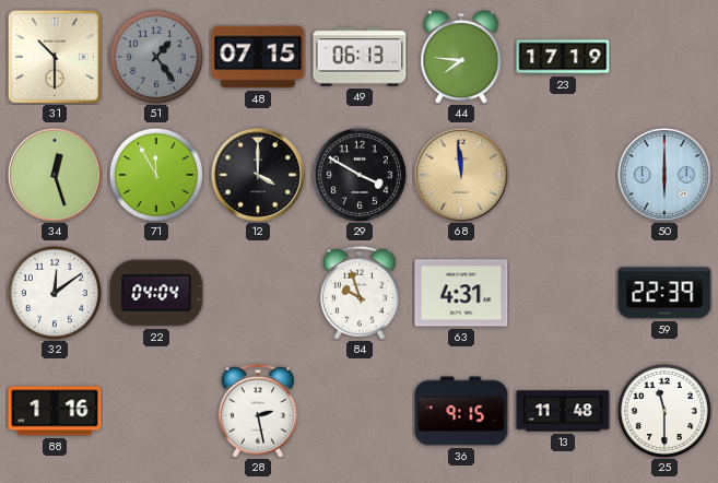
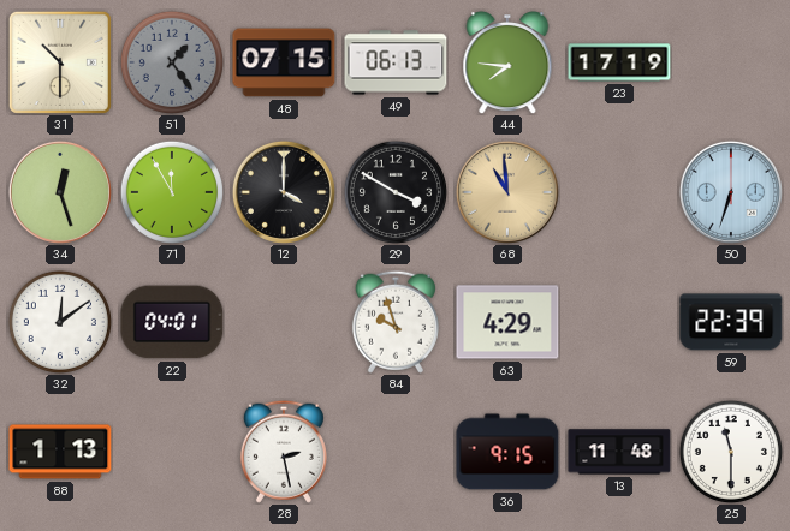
68: 11:59 -> 10:59 (507, 192)
50: 6:00 -> 6:33 (731, 192)
22: 04:04 -> 04:01 (172, 322)
63: 4:31 -> 4:29 (507, 322)
88: 1:16 -> 1:13 (60, 452)
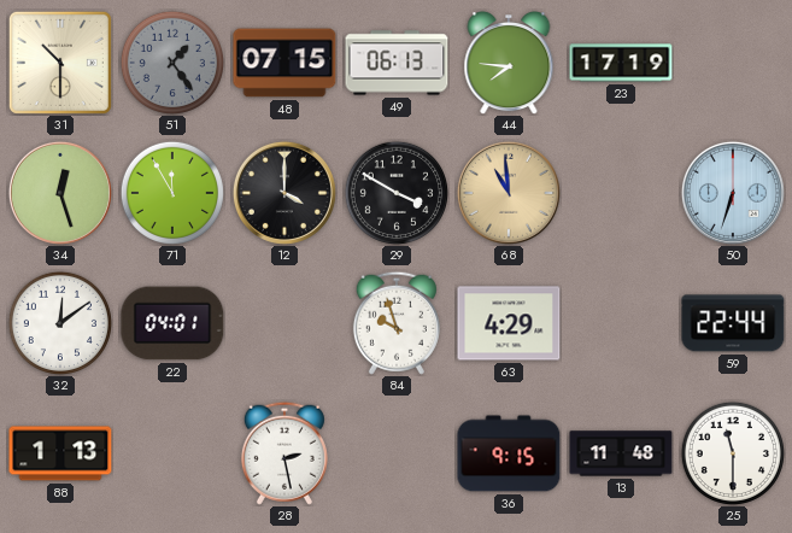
59: 22:39 -> 22:44 (733, 323)
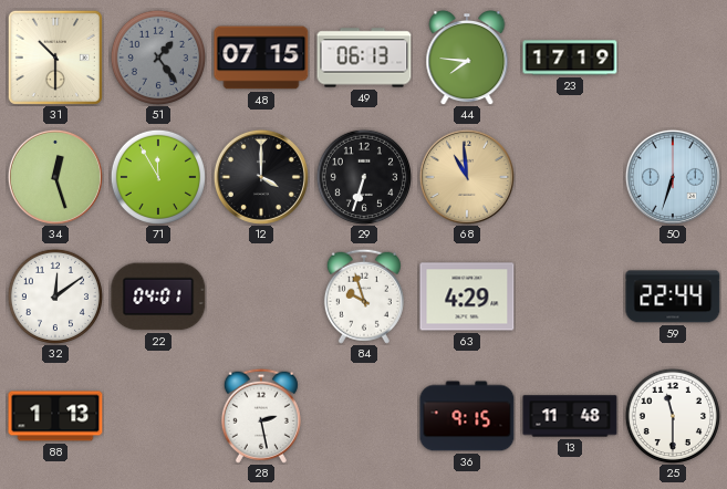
29: 3:50 -> 6:33 (364, 177)
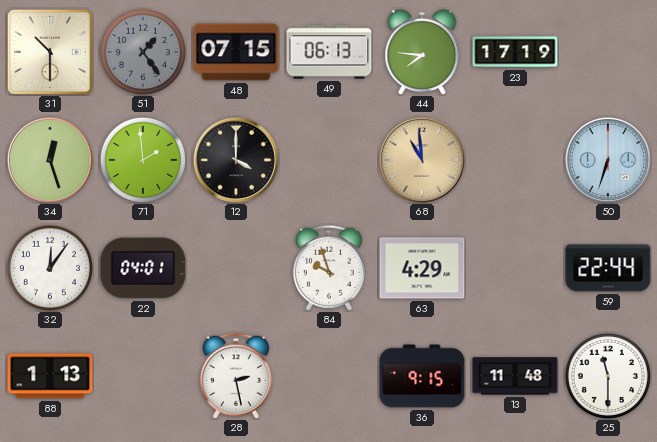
71: 11:55 -> 1:59 (143, 160)
29: 6:33 -> none (364, 177)
32: 12:09 -> 12:06 (50, 268)
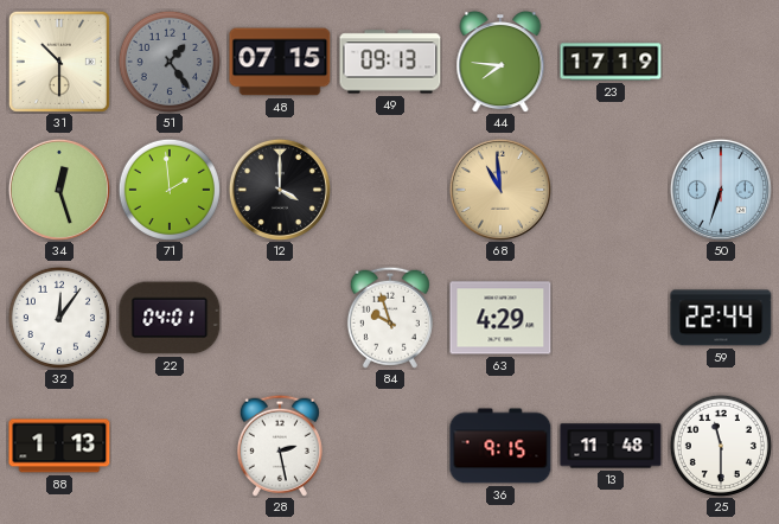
49: 06:13 -> 09:13 (390, 62)
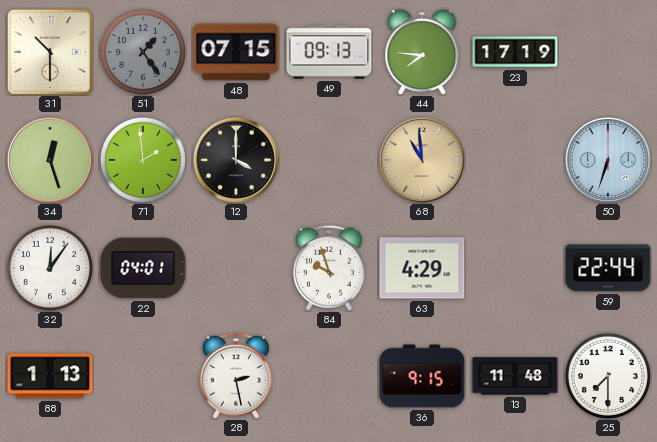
25: 11:30 -> 7:30 (608, 376)
